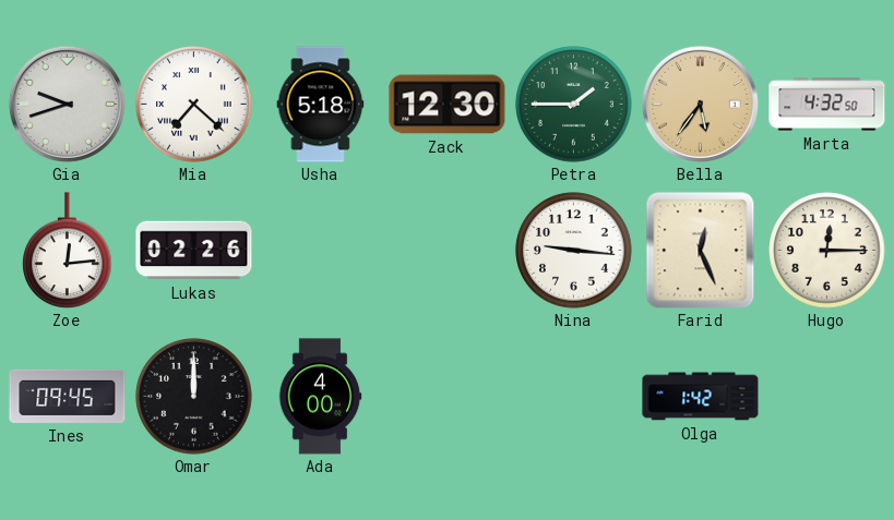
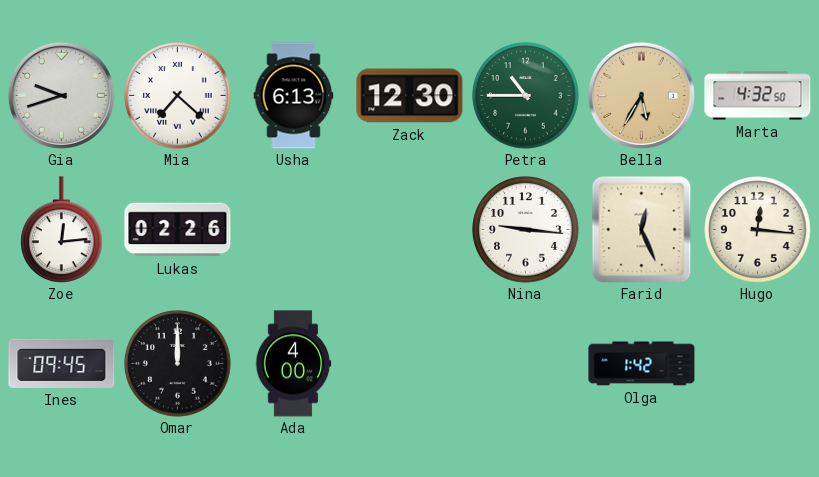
Usha: 5:18 -> 6:13 (294, 96)
Petra: 1:45 -> 10:45 (526, 96)
Bella: 5:36 -> 5:35 (641, 95)
Hugo: 12:15 -> 12:16 (758, 230)
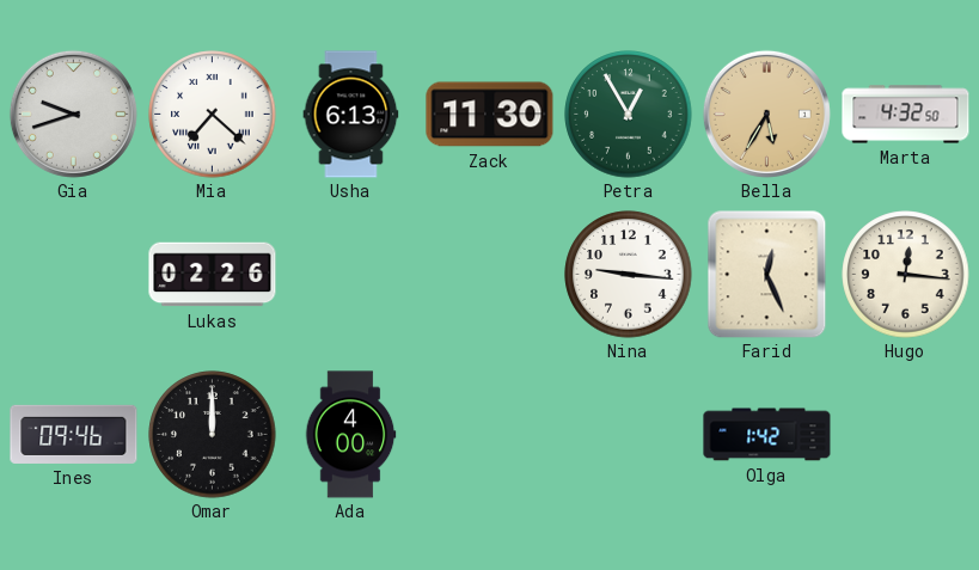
Zack: 12:30 -> 11:30 (490, 115)
Petra: 10:45 -> 12:55 (629, 115)
Zoe: 12:14 -> none (62, 230)
Ines: 09:45 -> 09:46 (74, 434)
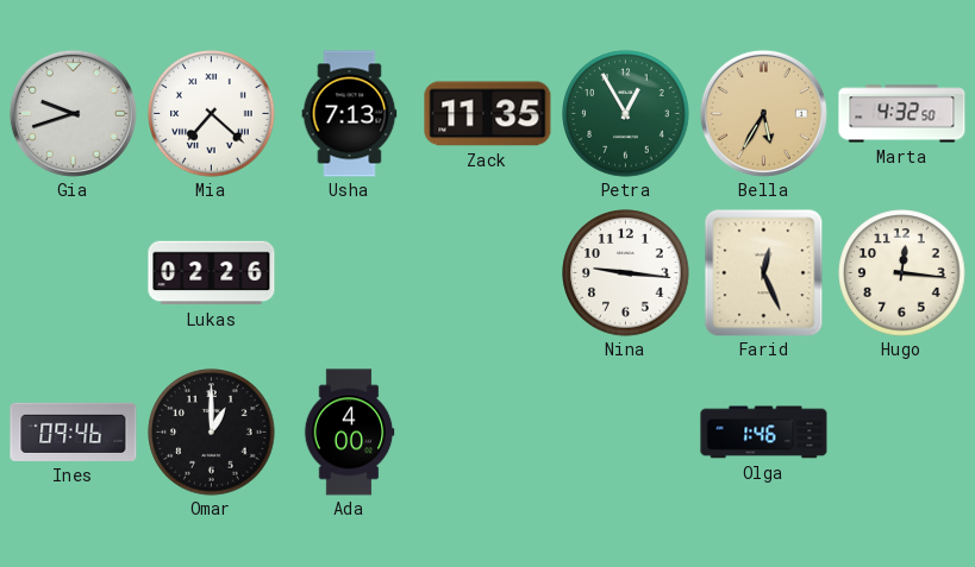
Usha: 6:13 -> 7:13 (350, 114)
Zack: 11:30 -> 11:35 (488, 114)
Omar: 12:00 -> 1:00 (212, 433)
Olga: 1:42 -> 1:46 (764, 433)
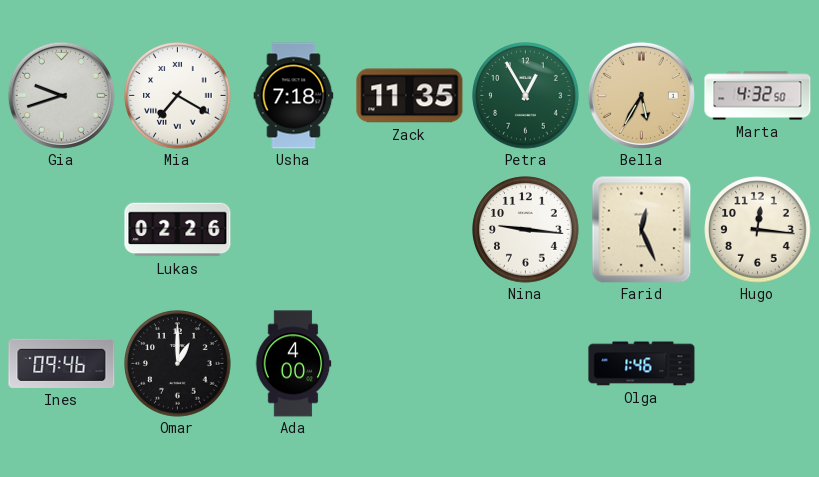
Mia: 7:22 -> 7:20 (178, 96)
Usha: 7:13 -> 7:18 (294, 96)
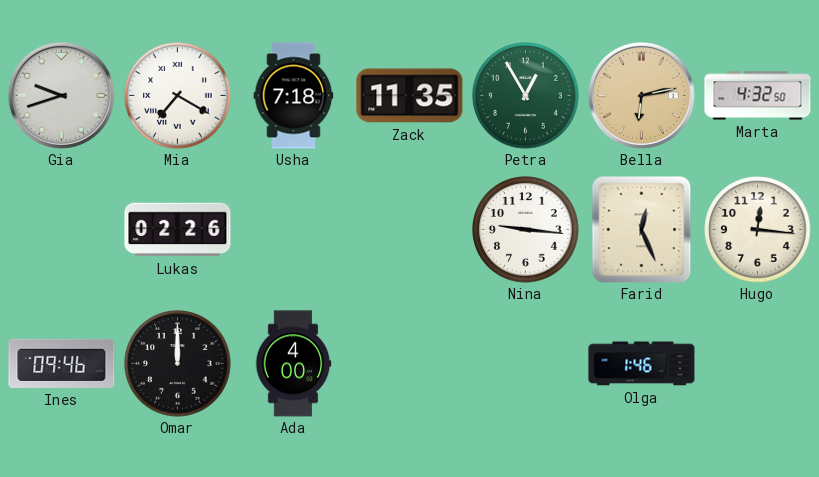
Bella: 5:35 -> 6:13 (641, 95)
Omar: 1:00 -> 12:00 (178, 364)
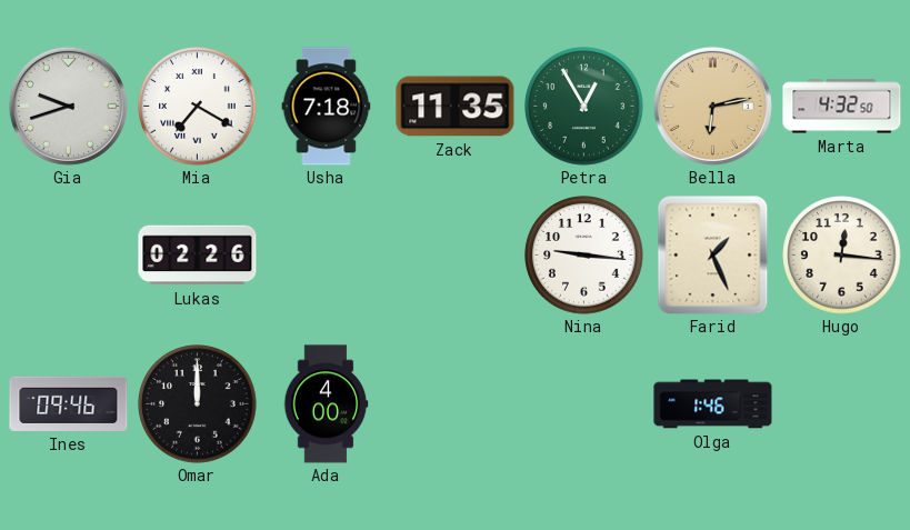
Farid: 12:26 -> 1:26 (713, 254)
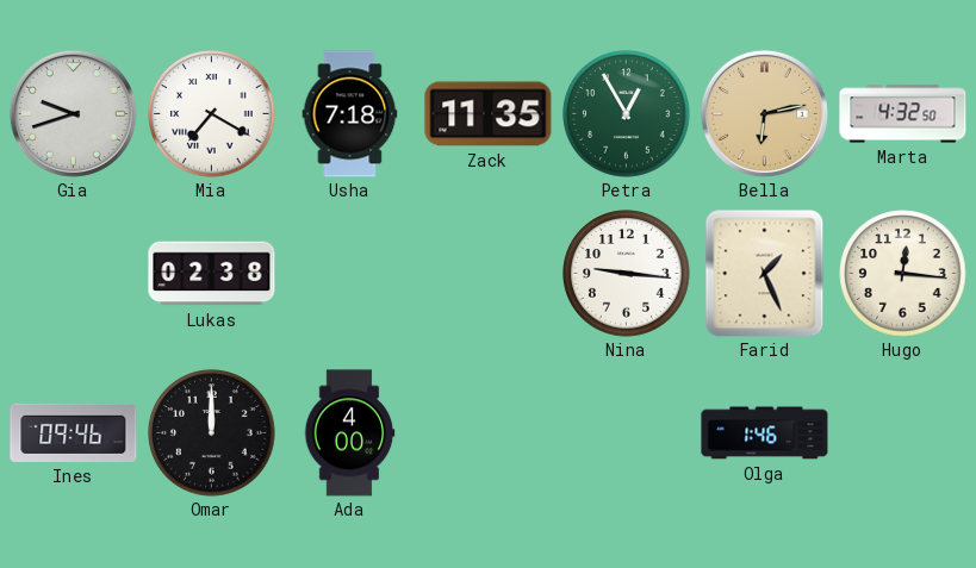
Lukas: 02:26 -> 02:38 (212, 274)
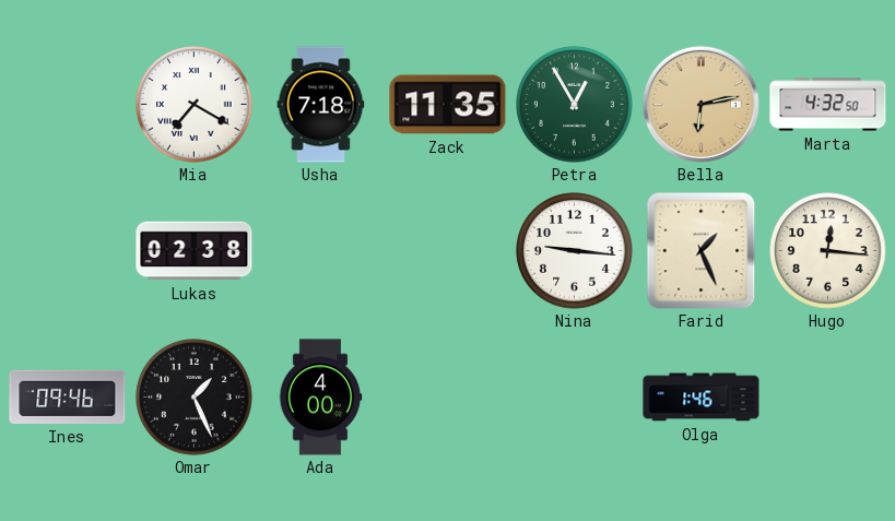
Gia: 9:42 -> none (73, 113)
Omar: 12:00 -> 1:26 (195, 398)
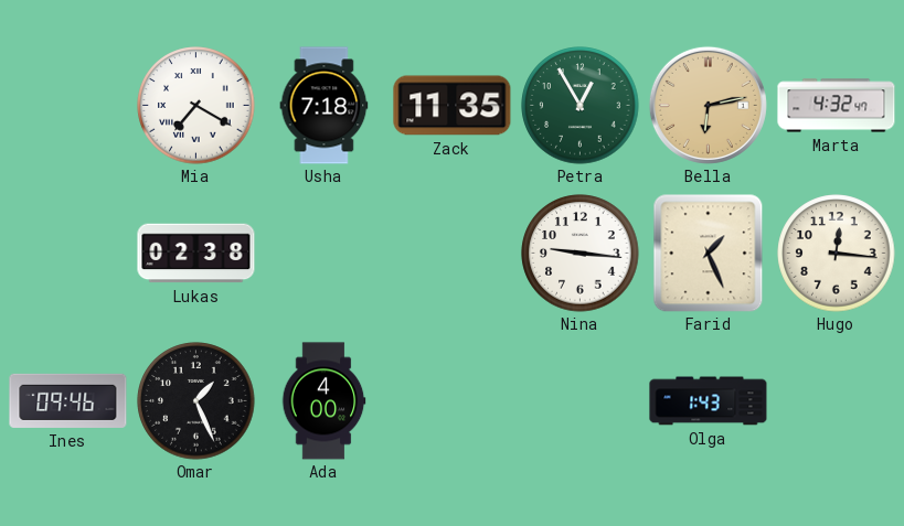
Marta: 4:32:50 -> 4:32:47 (837, 106)
Olga: 1:46 -> 1:43 (709, 401)
